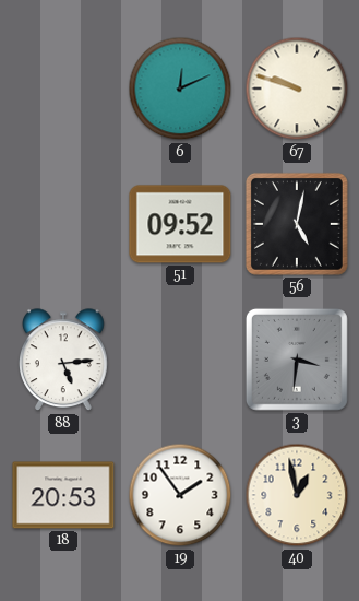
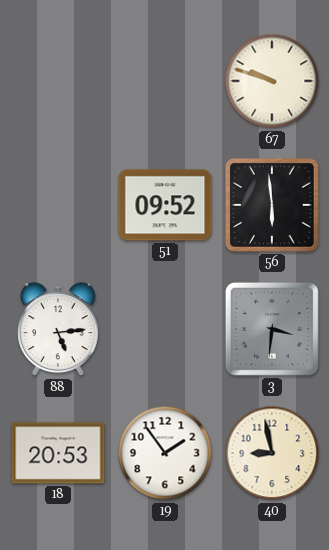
6: 12:11 -> none (180, 89)
56: 5:02 -> 5:59 (272, 205)
40: 12:58 -> 8:58 (272, 453)
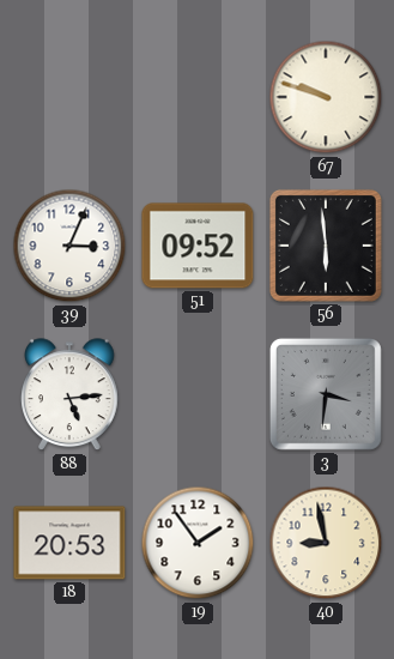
39: none -> 3:04 (69, 246)
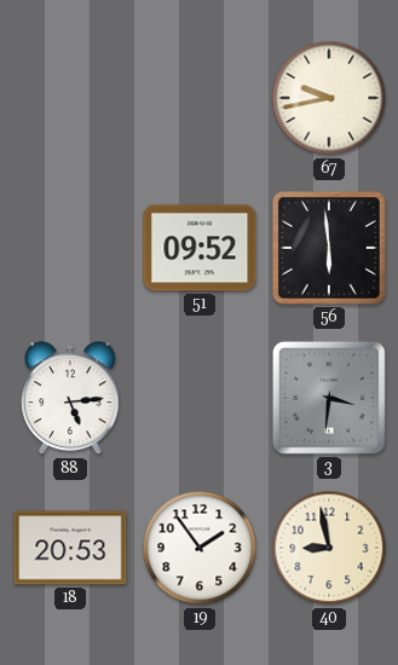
67: 9:48 -> 9:43 (329, 98)
39: 3:04 -> none (69, 246)
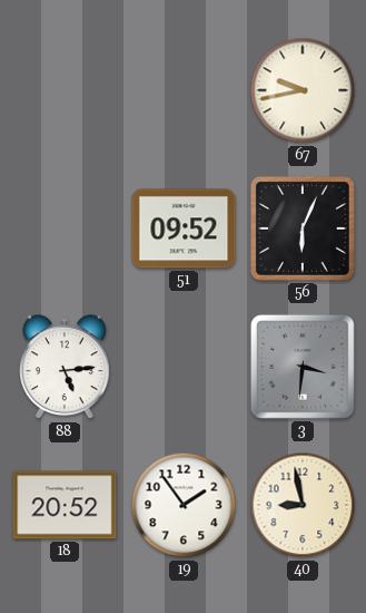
56: 5:59 -> 6:04 (303, 228)
18: 20:53 -> 20:52 (65, 505)
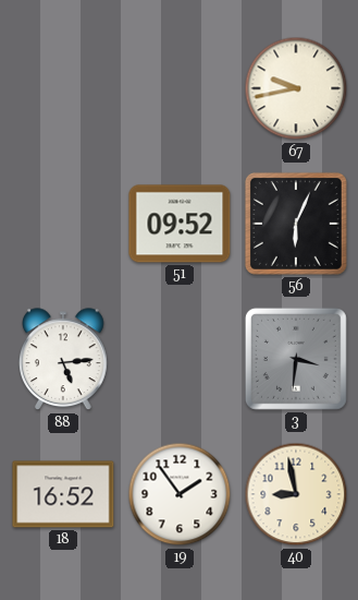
18: 20:52 -> 16:52 (63, 494)
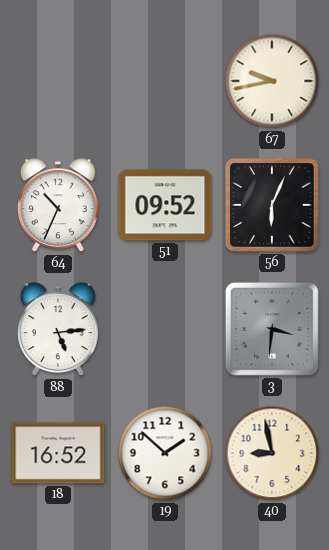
64: none -> 10:34 (59, 206)
19: 1:54 -> 1:52 (165, 453)
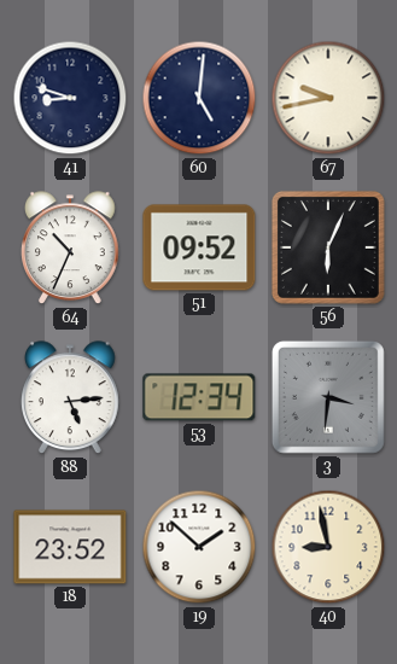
41: none -> 8:48 (70, 98)
60: none -> 5:01 (199, 98)
53: none -> 12:34 (199, 397)
18: 16:52 -> 23:52 (70, 547)
